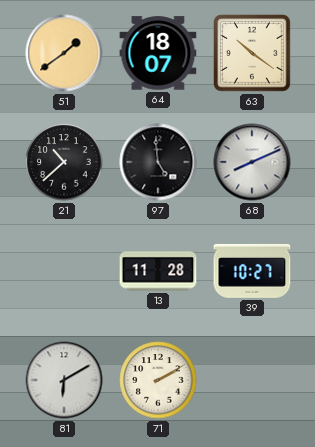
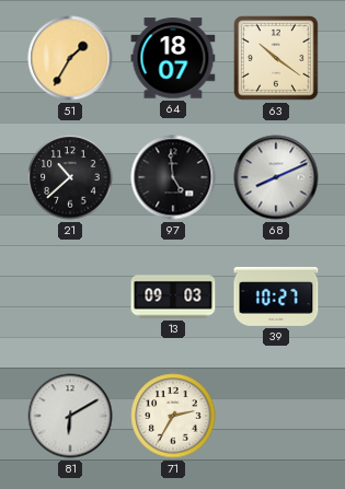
51: 1:39 -> 1:35 (70, 58)
13: 11:28 -> 09:03 (173, 296)
71: 2:10 -> 2:35 (173, 416)
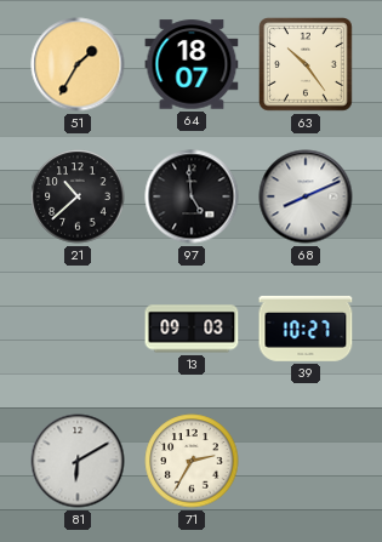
63: 10:21 -> 10:24 (307, 65)
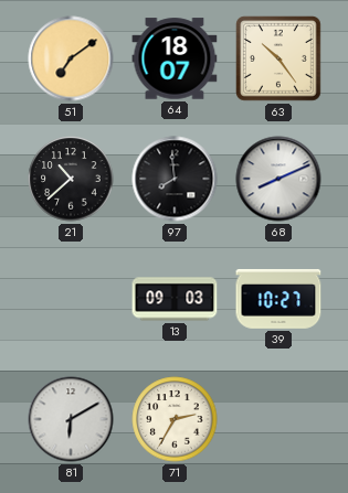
51: 1:35 -> 7:09 (71, 58)
97: 4:59 -> 7:59 (175, 179)
